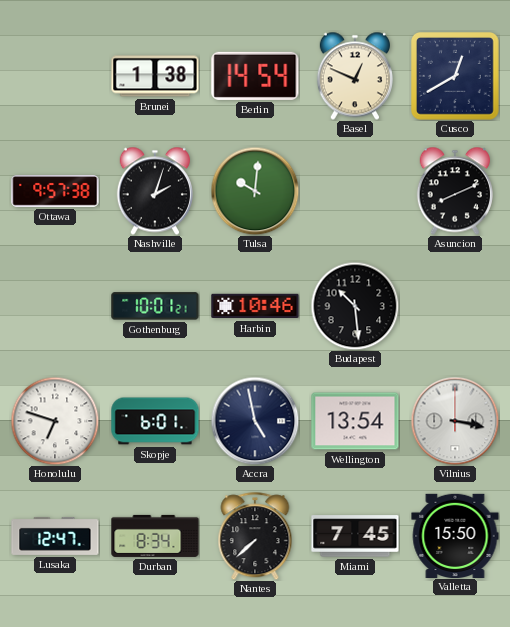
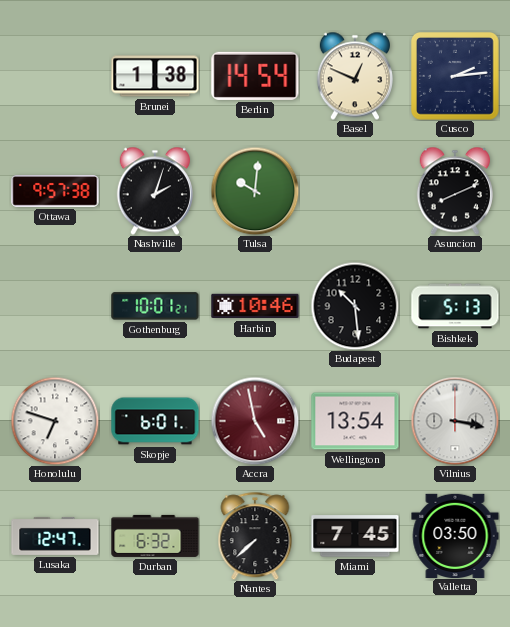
Cusco: 12:40 -> 2:14 (456, 77)
Bishkek: none -> 5:13 (455, 306)
Accra dial: navy -> burgundy (255, 421)
Durban: 8:34 -> 6:32 (155, 536)
Valletta: 15:50 -> 03:50 (455, 535)
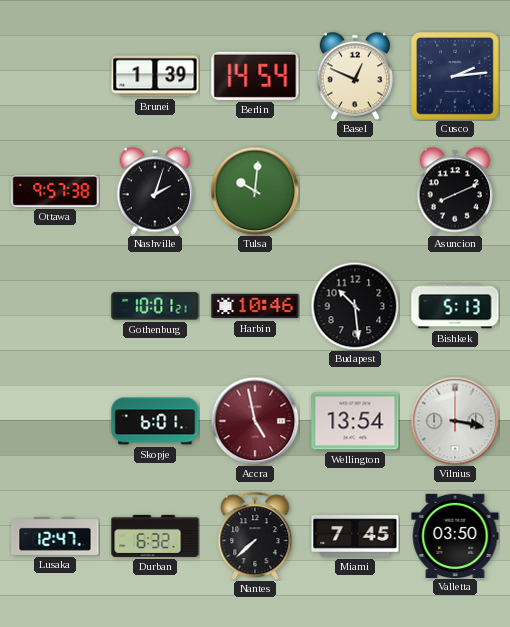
Brunei: 1:38 -> 1:39 (155, 76)
Honolulu: 6:48 -> none (55, 421)
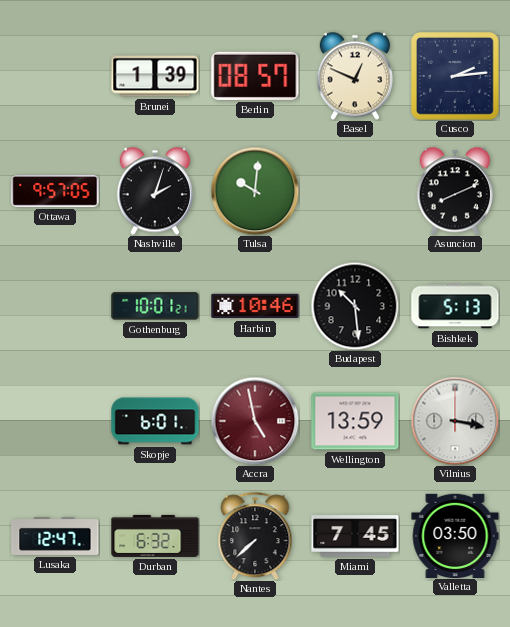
Berlin: 14:54 -> 08:57 (255, 76)
Ottawa: 9:57:38 -> 9:57:05 (55, 191)
Wellington: 13:54 -> 13:59 (355, 421)
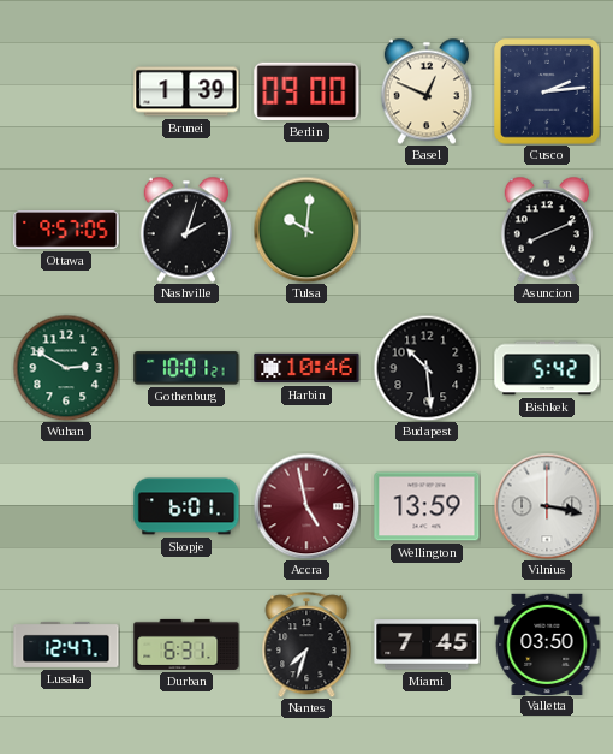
Berlin: 08:57 -> 09:00 (306, 91)
Wuhan: none -> 2:50 (66, 368)
Bishkek: 5:13 -> 5:42 (547, 368)
Durban: 6:32 -> 6:31 (186, 645)
Nantes: 7:38 -> 7:33 (306, 645)
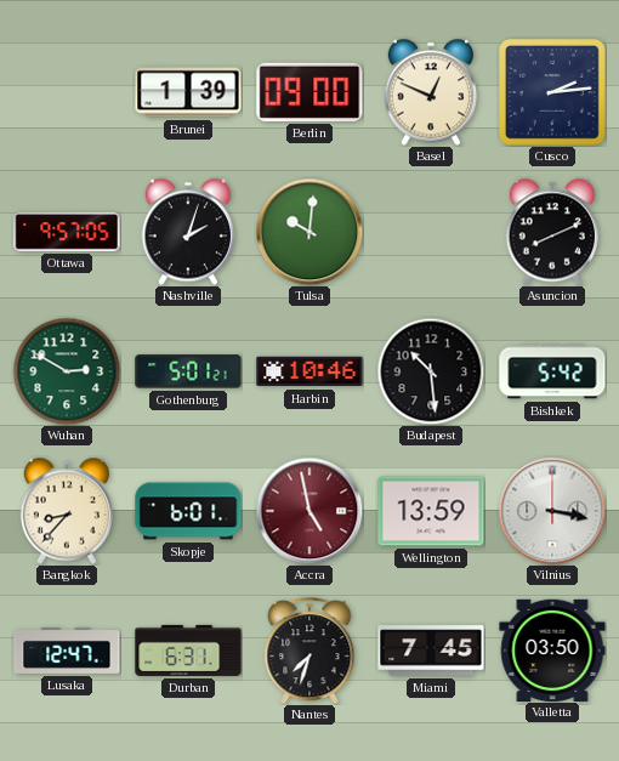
Gothenburg: 10:01 -> 5:01 (188, 371)
Bangkok: none -> 8:37 (67, 511)
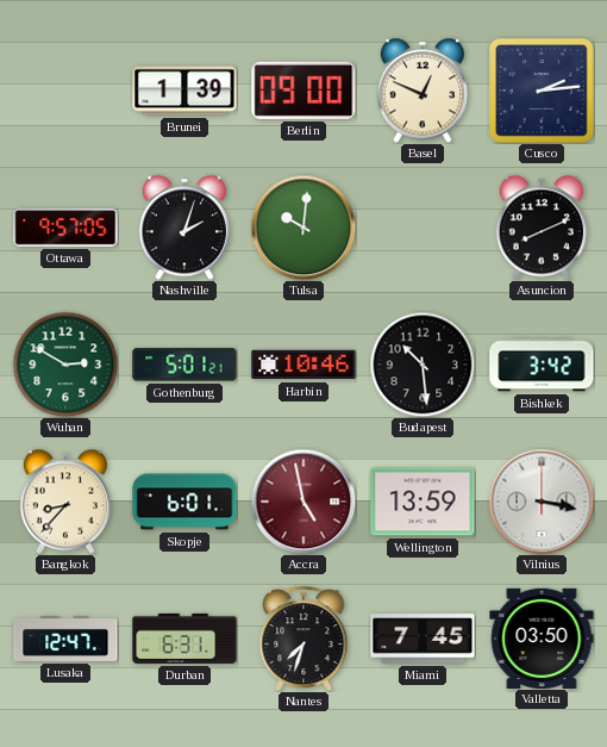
Bishkek: 5:42 -> 3:42 (542, 365)
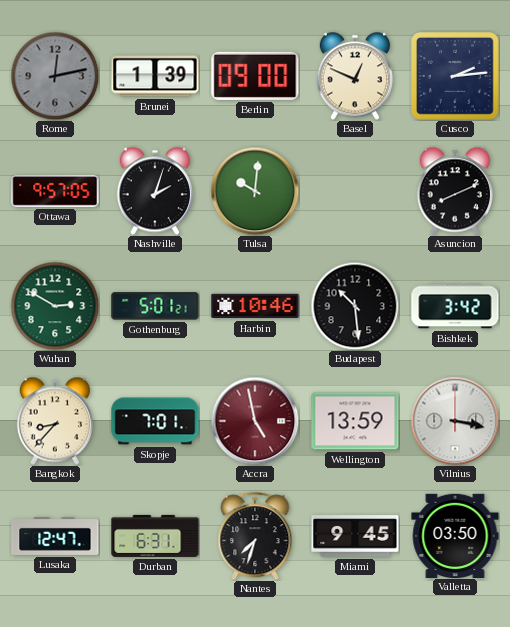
Rome: none -> 12:13 (55, 76)
Skopje: 6:01 -> 7:01 (155, 421)
Miami: 7:45 -> 9:45 (355, 536)
